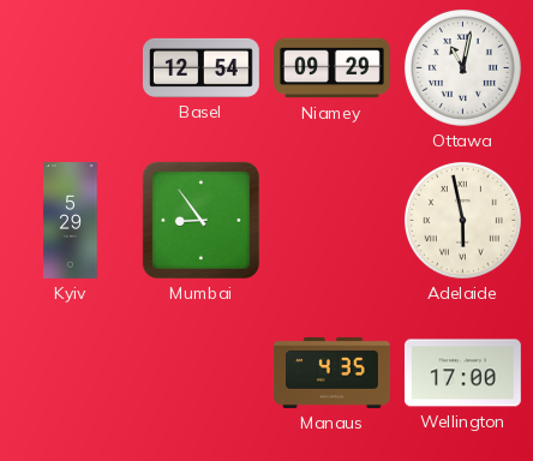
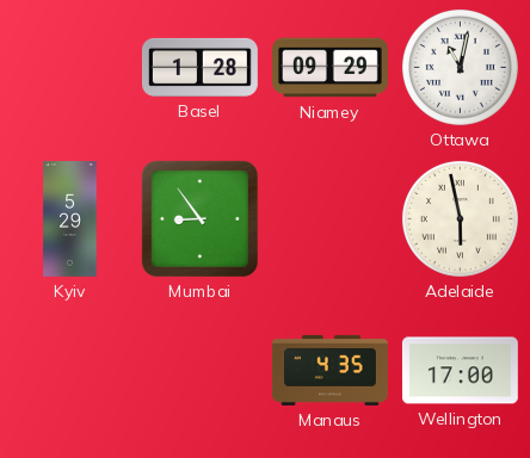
Basel: 12:54 -> 1:28 (199, 67)
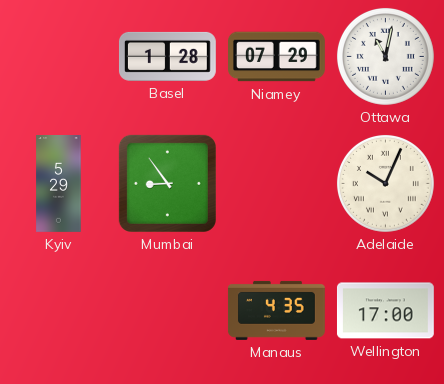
Niamey: 09:29 -> 07:29 (277, 57)
Adelaide: 5:58 -> 10:04 (385, 183)
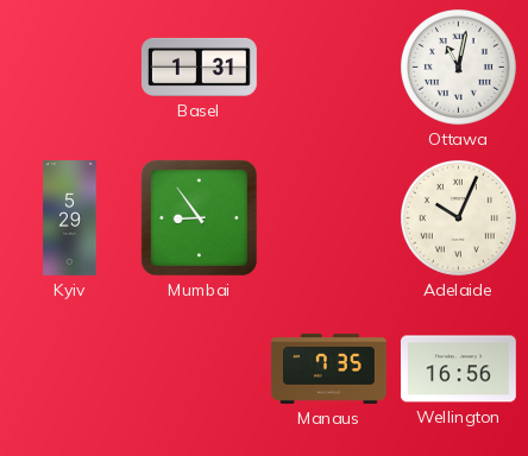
Basel: 1:28 -> 1:31 (199, 66)
Niamey: 07:29 -> none (277, 57)
Manaus: 4:35 -> 7:35 (329, 368)
Wellington: 17:00 -> 16:56 (458, 369)
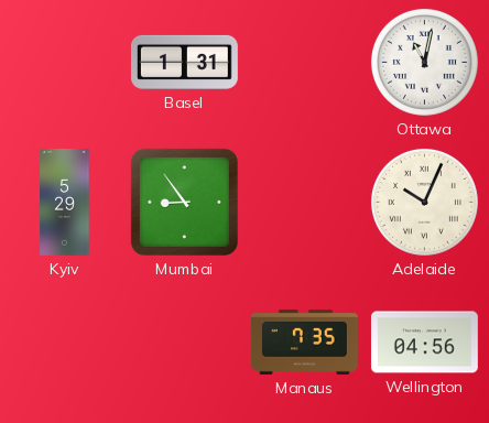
Wellington: 16:56 -> 04:56 (424, 343)
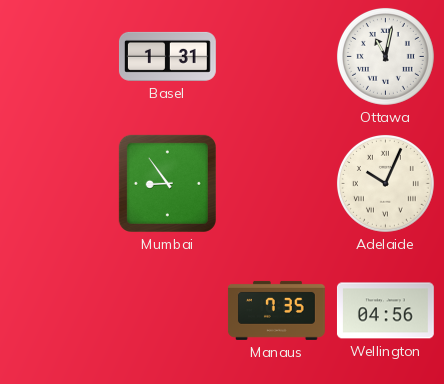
Kyiv: 5:29 -> none (65, 203)
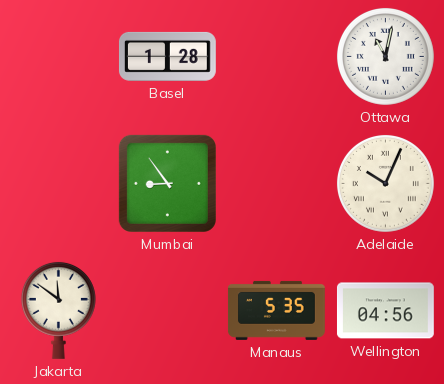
Basel: 1:31 -> 1:28 (167, 56)
Jakarta: none -> 11:51 (58, 310)
Manaus: 7:35 -> 5:35 (277, 310)
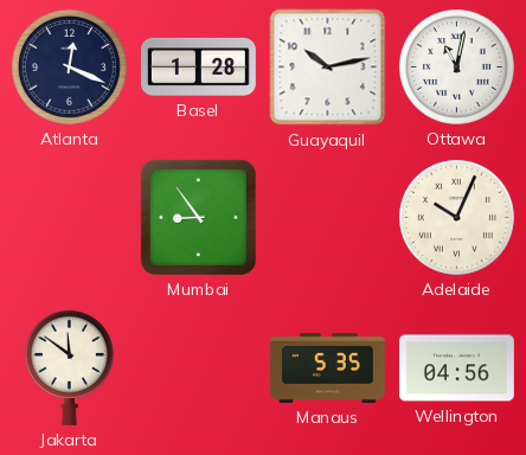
Atlanta: none -> 12:19 (69, 66)
Guayaquil: none -> 10:13 (328, 68)
